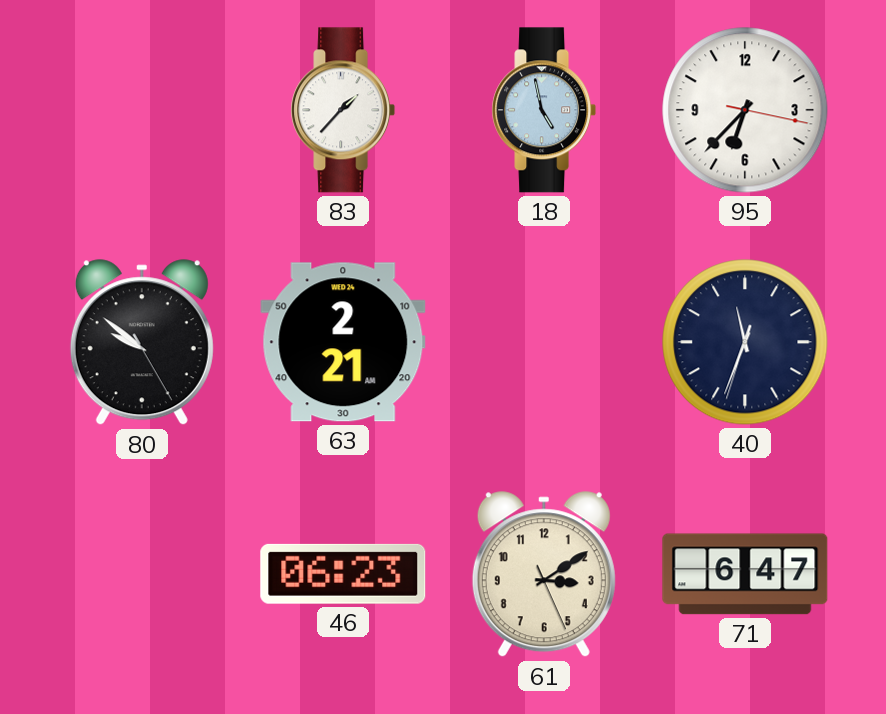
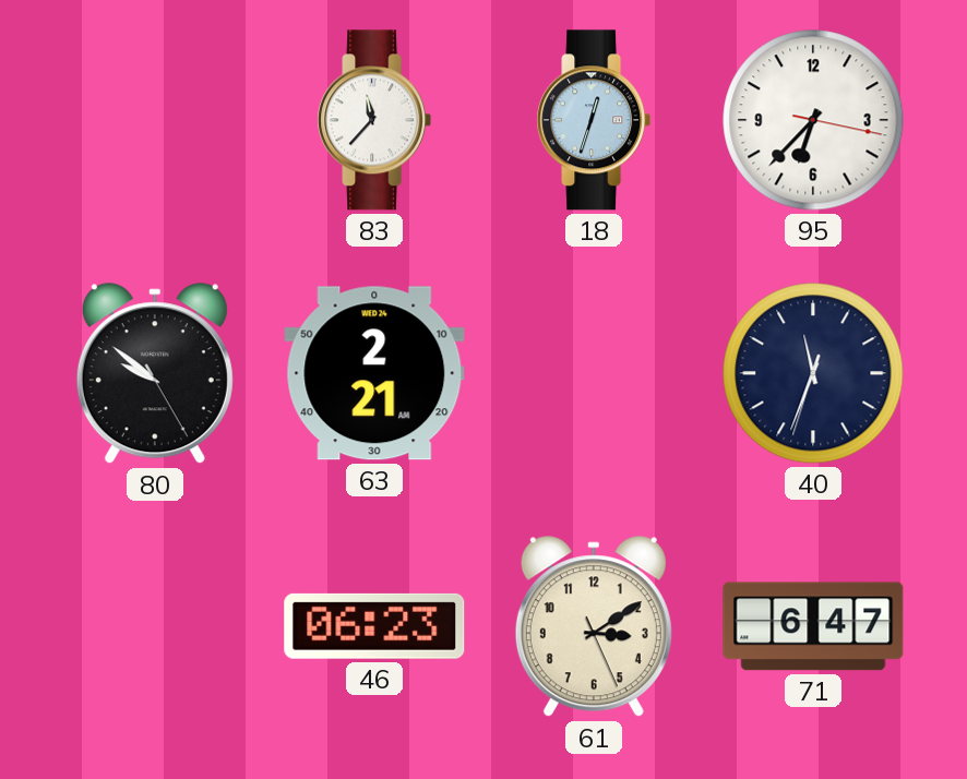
83: 1:37 -> 11:37 (374, 120)
18: 4:58 -> 12:33 (594, 120)
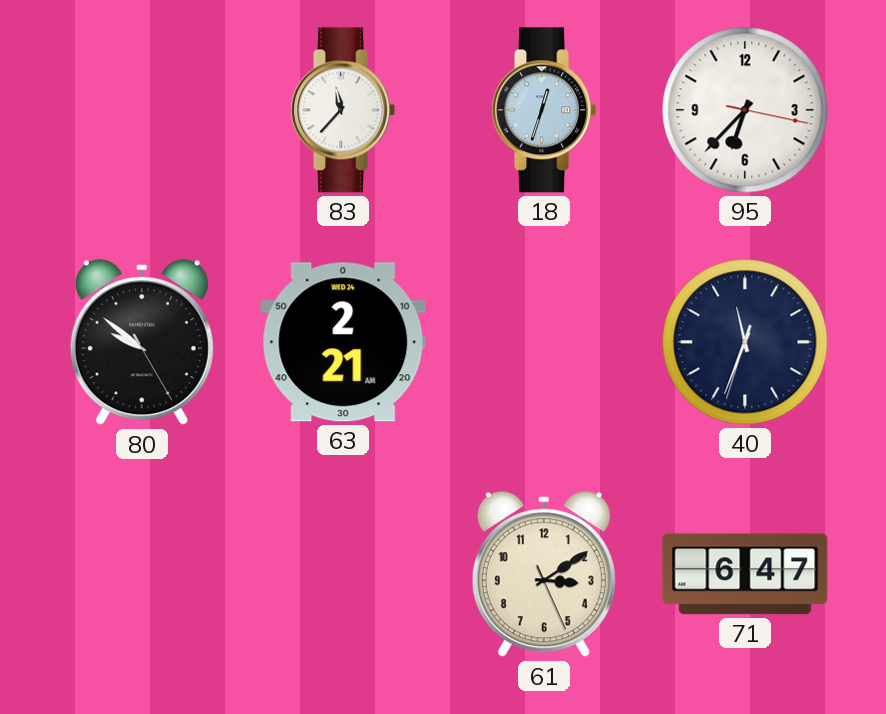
46: 06:23 -> none (374, 626)
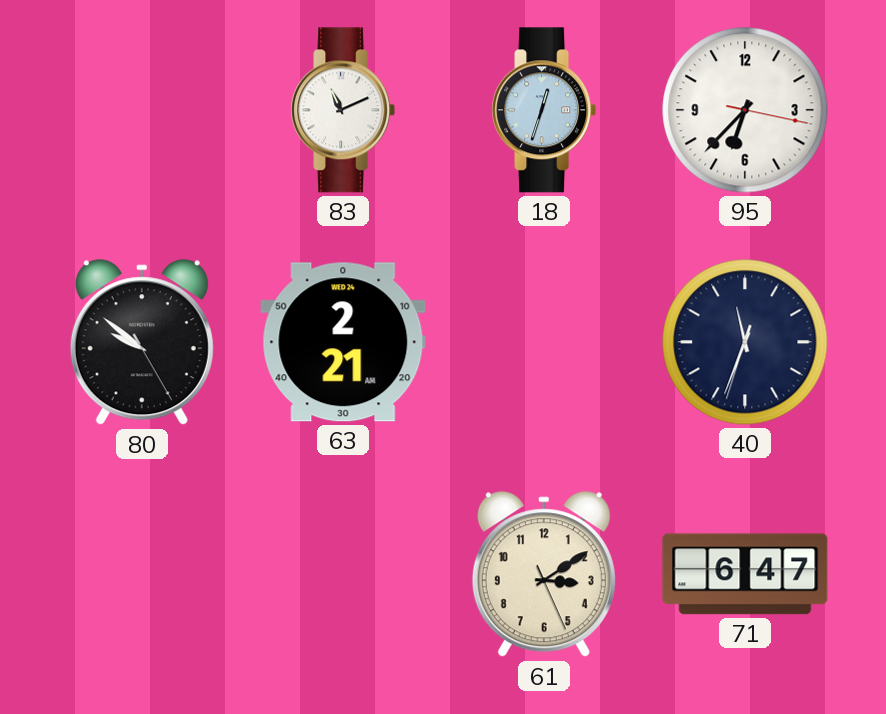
83: 11:37 -> 11:11 (343, 110)
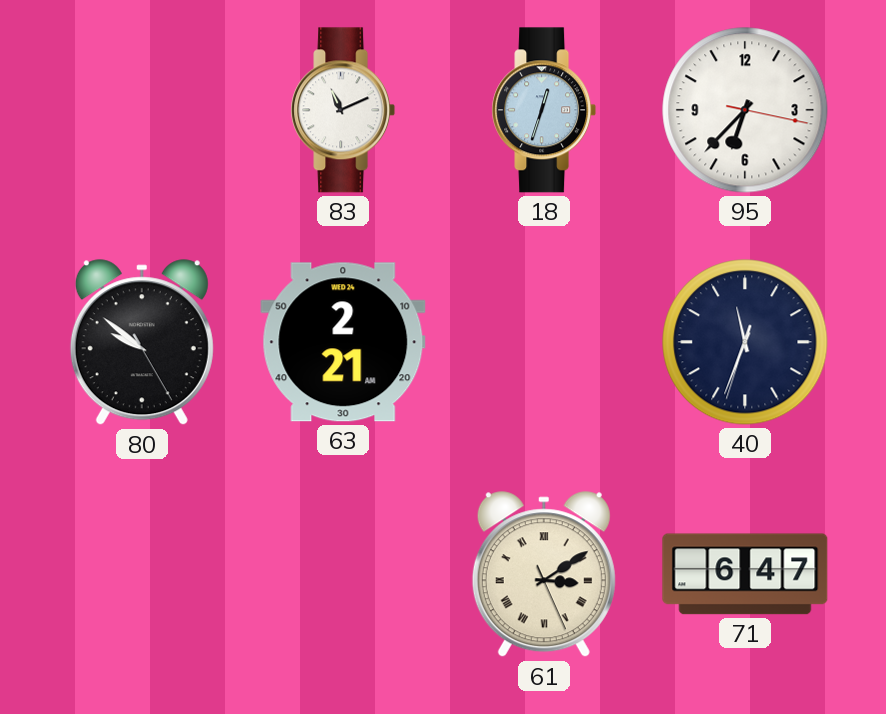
61 numerals: Arabic -> Roman (544, 575)
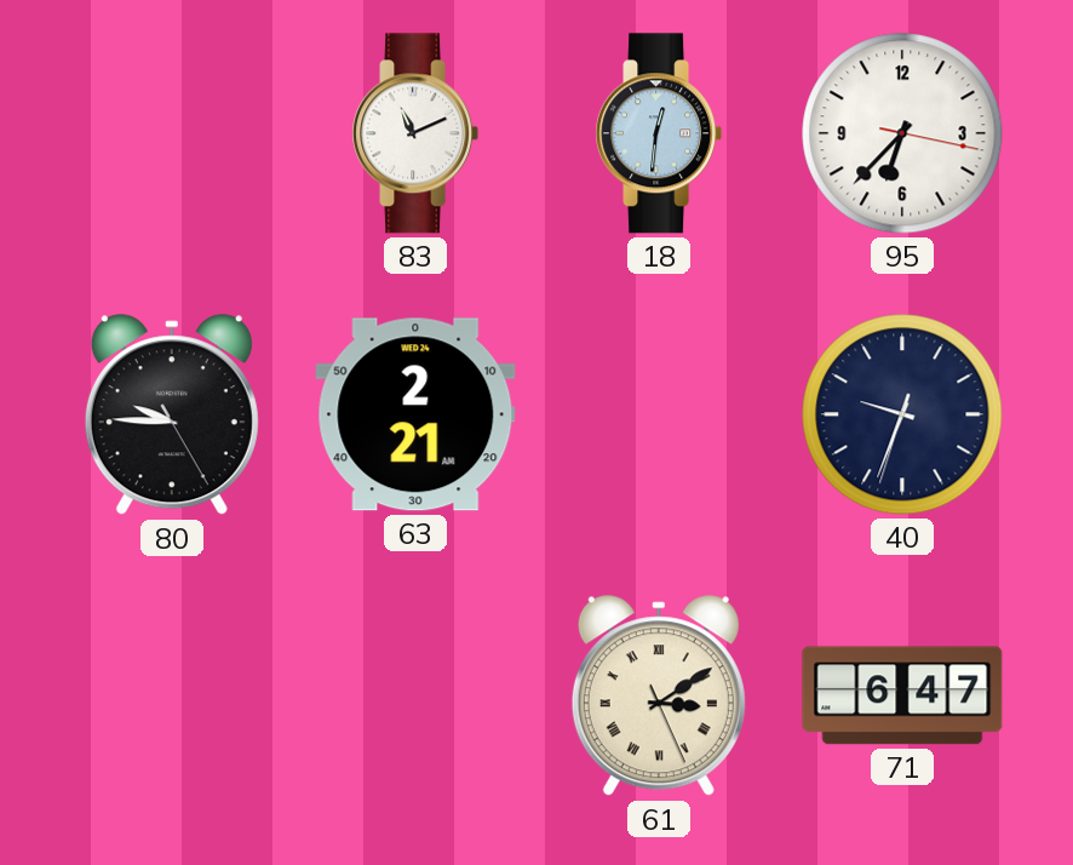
18: 12:33 -> 12:31 (659, 133)
80: 9:51 -> 9:45 (172, 416)
40: 11:33 -> 9:33 (902, 414)
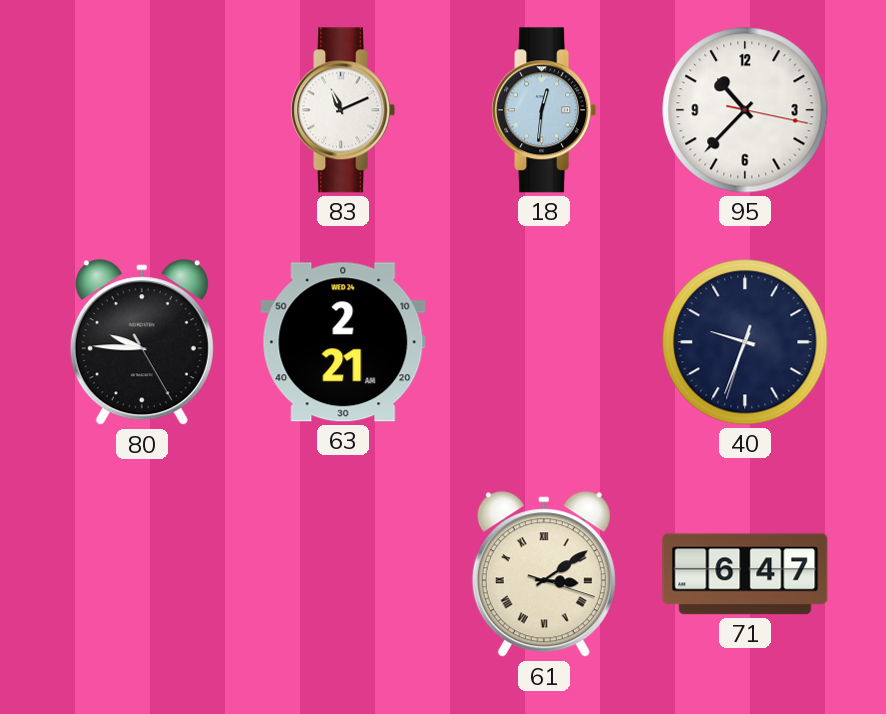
95: 6:37 -> 10:37 (745, 110)
61: 3:09:26 -> 3:09:18 (544, 575)
